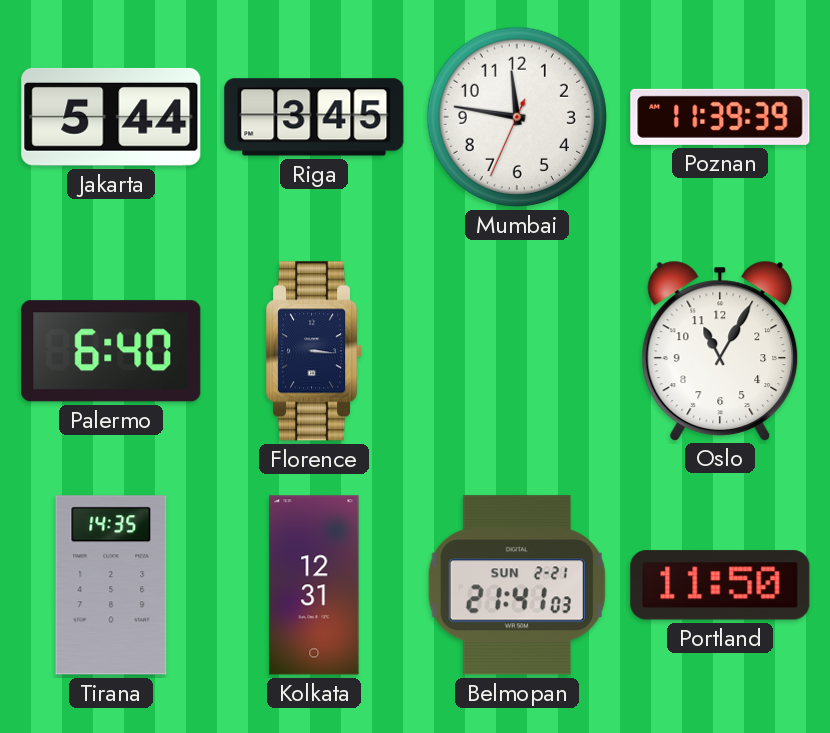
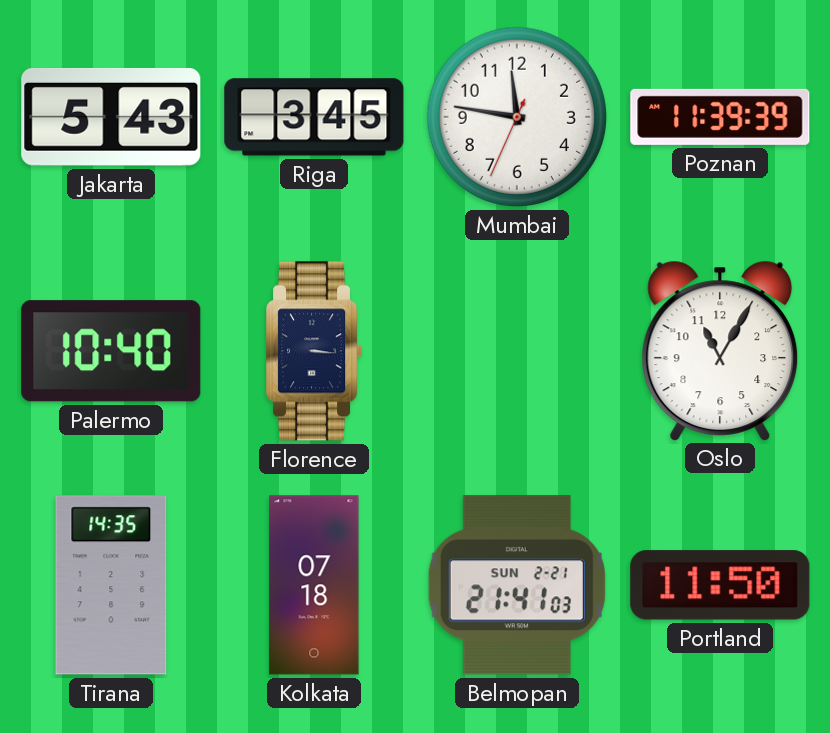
Jakarta: 5:44 -> 5:43 (111, 117)
Palermo: 6:40 -> 10:40 (111, 351)
Kolkata: 12:31 -> 07:18 (314, 585)
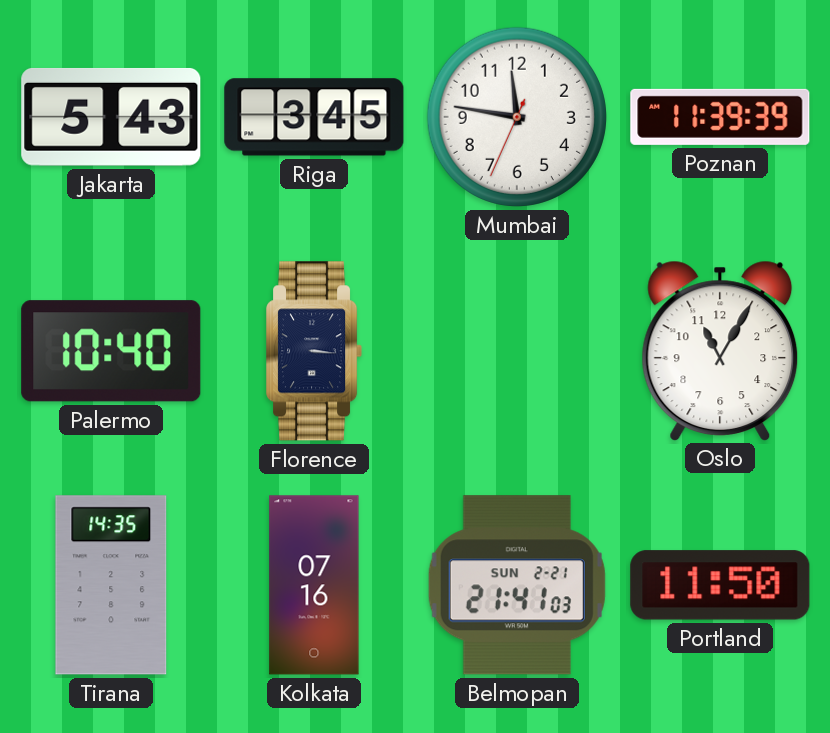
Kolkata: 07:18 -> 07:16 (314, 585)
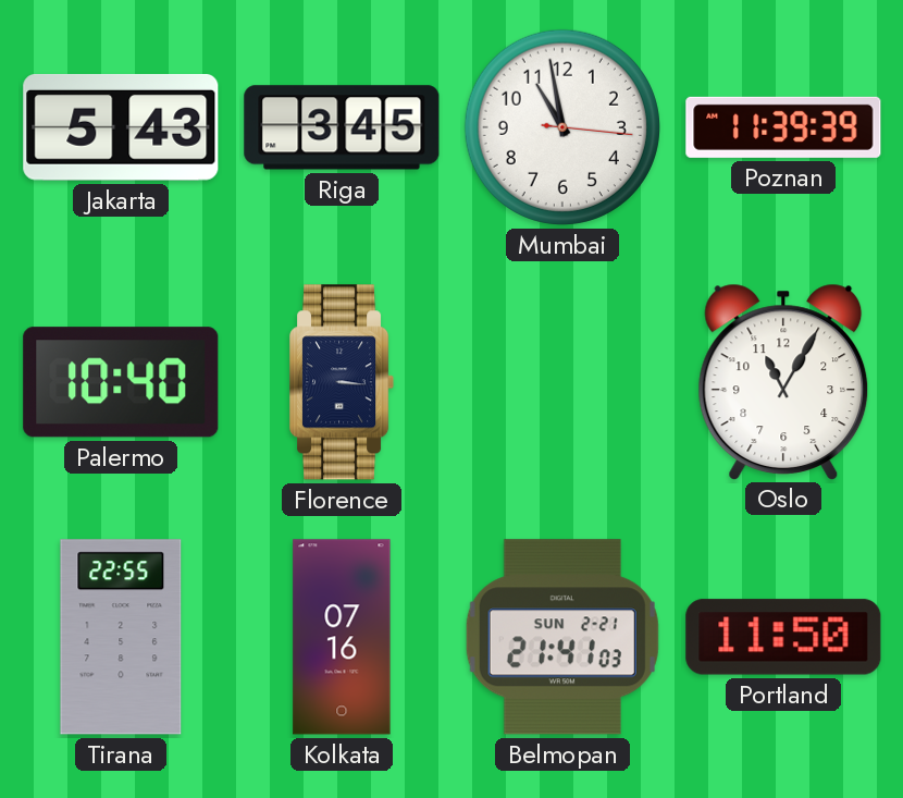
Mumbai: 11:46 -> 10:58 (562, 127)
Tirana: 14:35 -> 22:55 (121, 637)
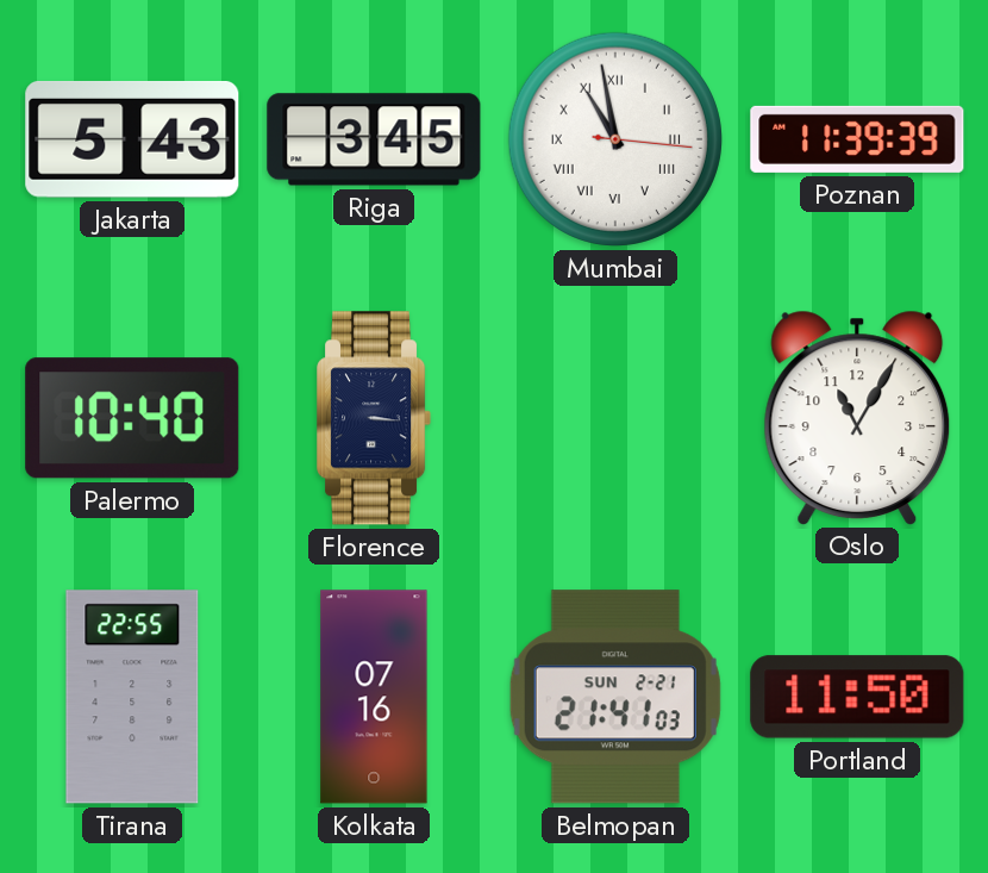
Mumbai numerals: Arabic -> Roman (615, 139)
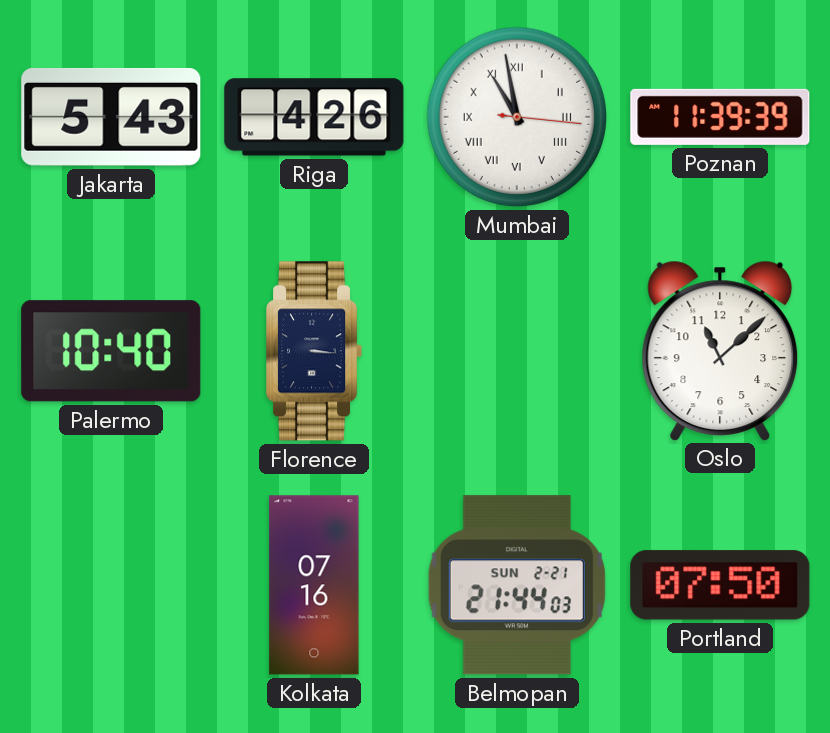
Riga: 3:45 -> 4:26 (314, 117)
Oslo: 11:05 -> 11:08 (720, 350)
Tirana: 22:55 -> none (132, 697)
Belmopan: 21:41 -> 21:44 (517, 585)
Portland: 11:50 -> 07:50 (720, 585)
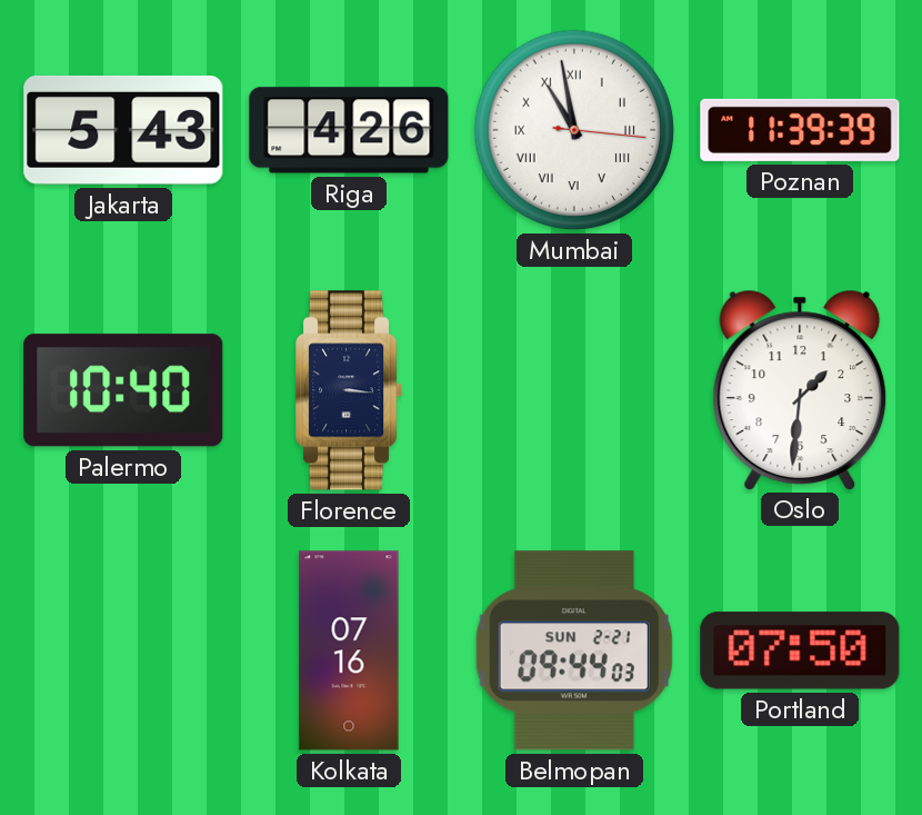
Oslo: 11:08 -> 1:31 (800, 389)
Belmopan: 21:44 -> 09:44 (574, 650)
